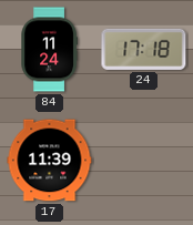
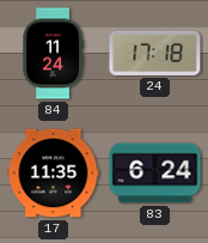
17: 11:39 -> 11:35 (54, 174)
83: none -> 6:24 (155, 174)
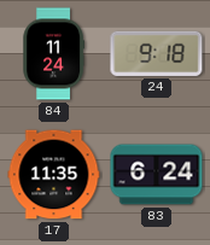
24: 17:18 -> 9:18 (157, 53)
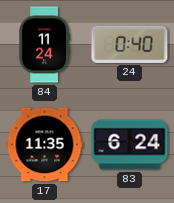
24: 9:18 -> 0:40 (130, 44)
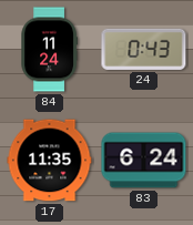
24: 0:40 -> 0:43 (144, 49)
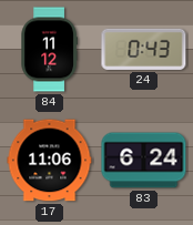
84: 11:24 -> 11:12 (49, 50)
17: 11:35 -> 11:06 (50, 161)
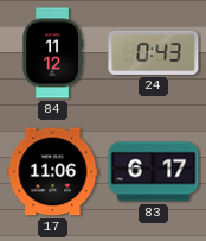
83: 6:24 -> 6:17 (154, 172)
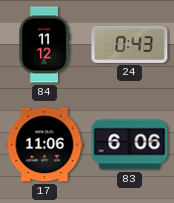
83: 6:17 -> 6:06 (130, 145)
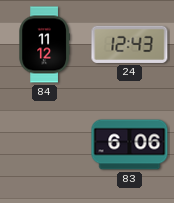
24: 0:43 -> 12:43 (130, 44)
17: 11:06 -> none (45, 145)
